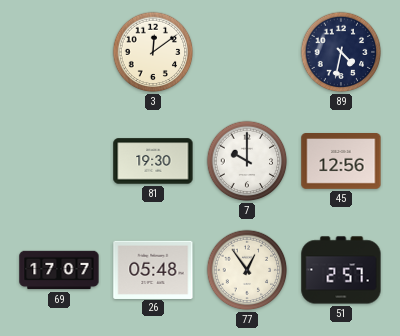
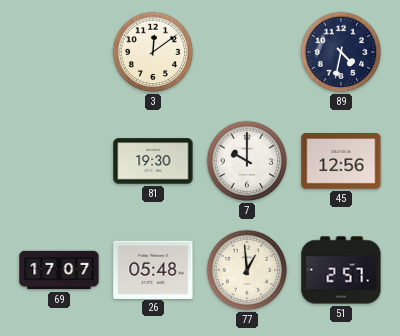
77: 12:54 -> 12:59 (247, 270)
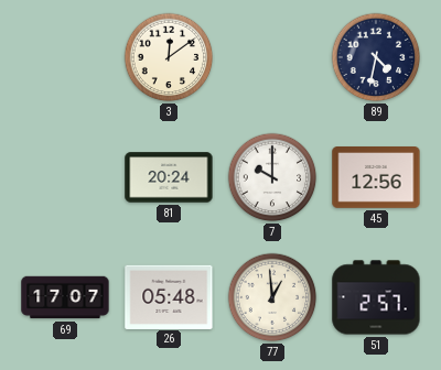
81: 19:30 -> 20:24 (169, 177)
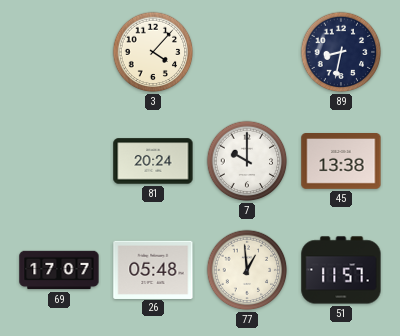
3: 12:09 -> 4:07 (153, 52)
89: 4:32 -> 8:32 (341, 52)
45: 12:56 -> 13:38 (341, 162)
51: 2:57 -> 11:57 (341, 270)
